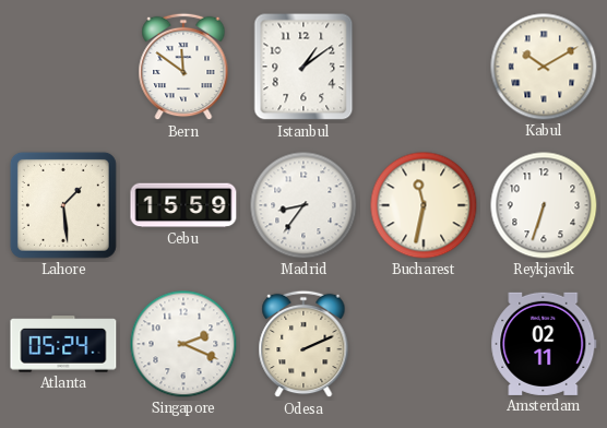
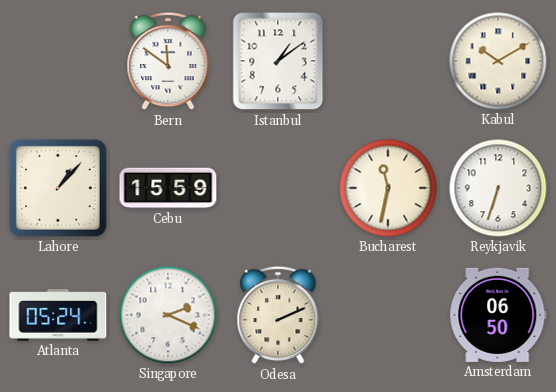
Lahore: 1:29 -> 1:07 (58, 188)
Madrid: 8:36 -> none (303, 205)
Amsterdam: 02:11 -> 06:50 (498, 315)
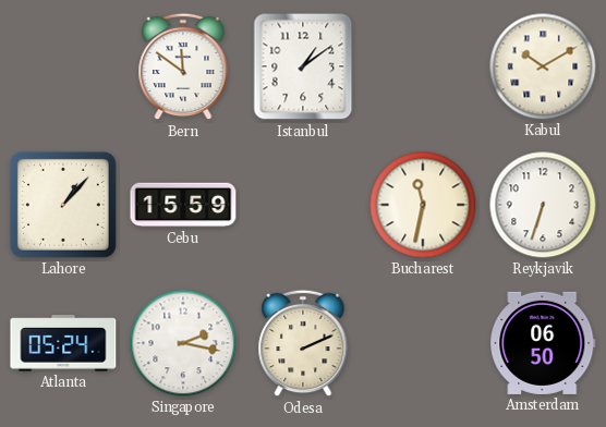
Singapore: 2:19 -> 2:17 (183, 343)
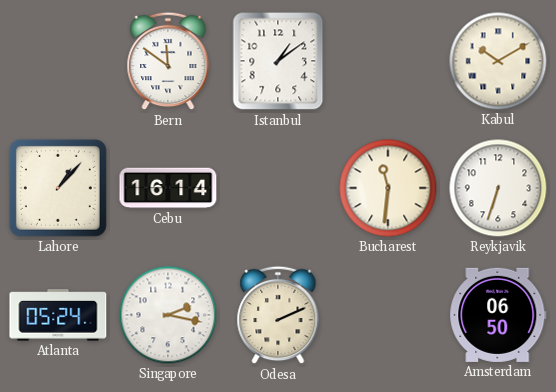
Cebu: 15:59 -> 16:14 (168, 188)
Bucharest: 11:32 -> 11:31 (388, 188)
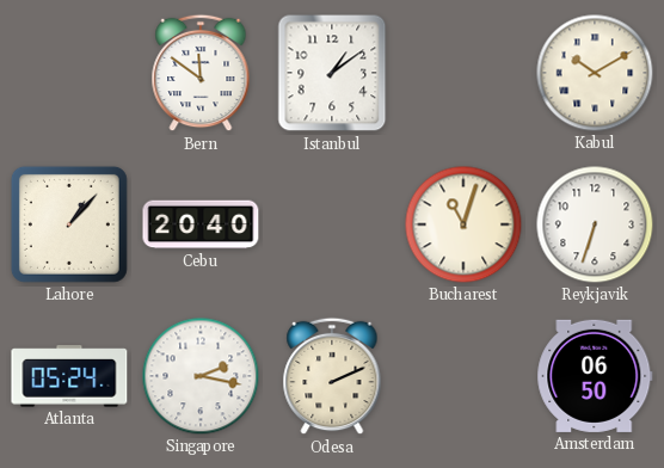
Cebu: 16:14 -> 20:40 (201, 224)
Bucharest: 11:31 -> 11:03 (463, 224)
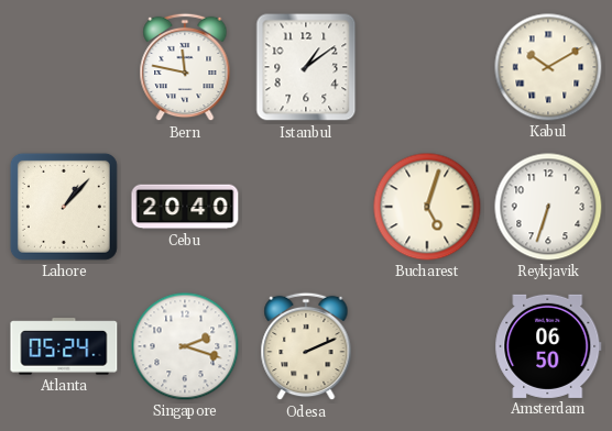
Bern: 11:51 -> 11:47 (185, 67)
Bucharest: 11:03 -> 5:03 (427, 207)
Singapore: 2:17 -> 2:18 (185, 346)
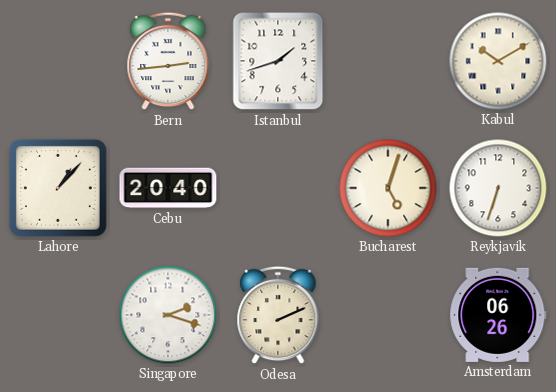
Bern: 11:47 -> 2:44 (168, 61)
Istanbul: 1:09 -> 1:42 (278, 61)
Atlanta: 05:24 -> none (64, 346)
Amsterdam: 06:50 -> 06:26 (498, 315)
